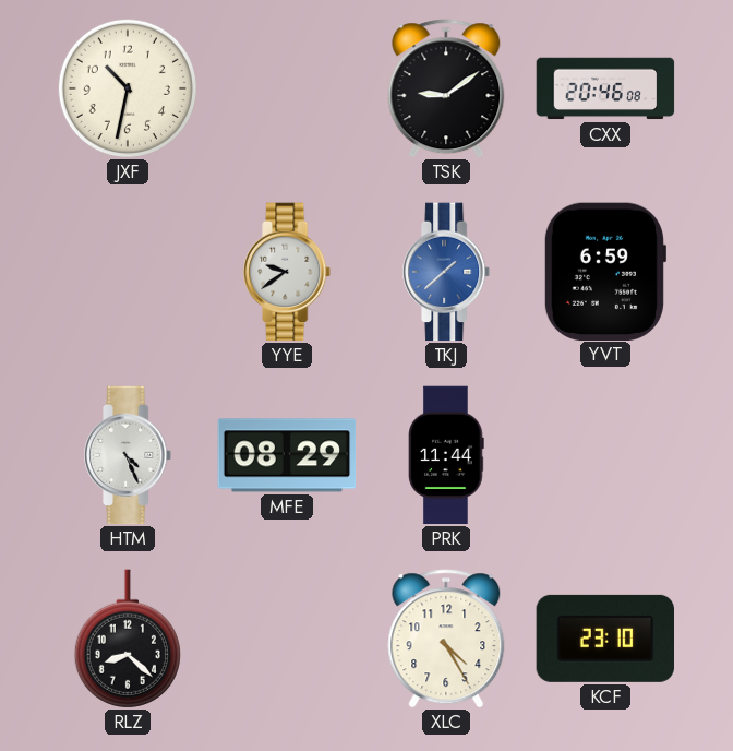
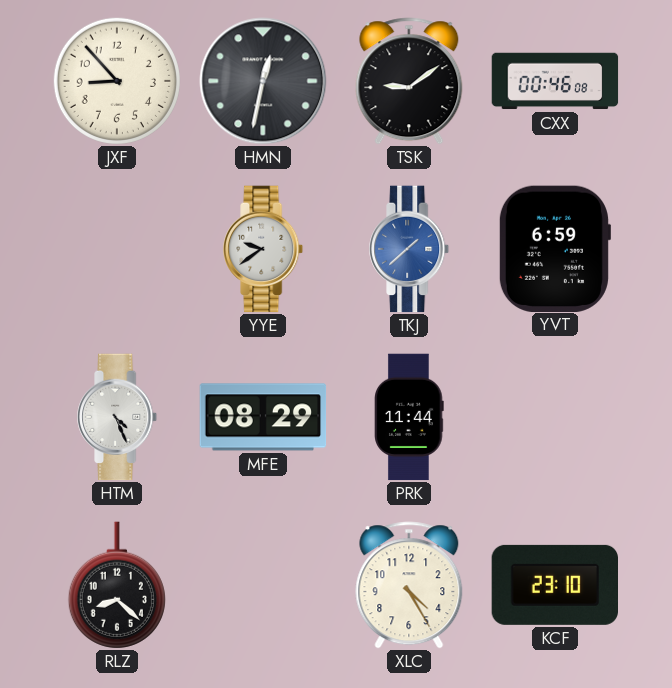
JXF: 10:32 -> 8:53 (117, 81)
HMN: none -> 12:32 (263, 81)
CXX: 20:46 -> 00:46 (555, 81)
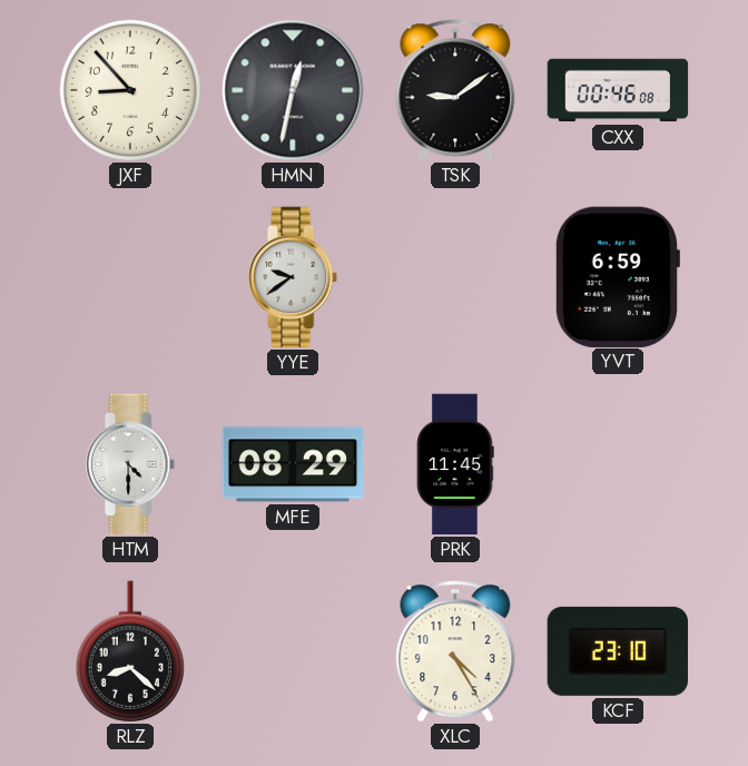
TKJ: 1:38 -> none (410, 249)
HTM: 4:26 -> 4:30 (131, 464)
PRK: 11:44 -> 11:45 (455, 464)
